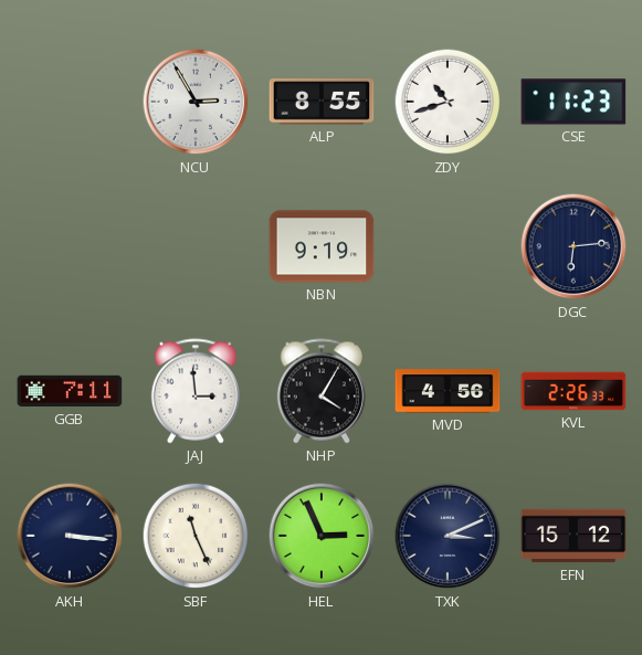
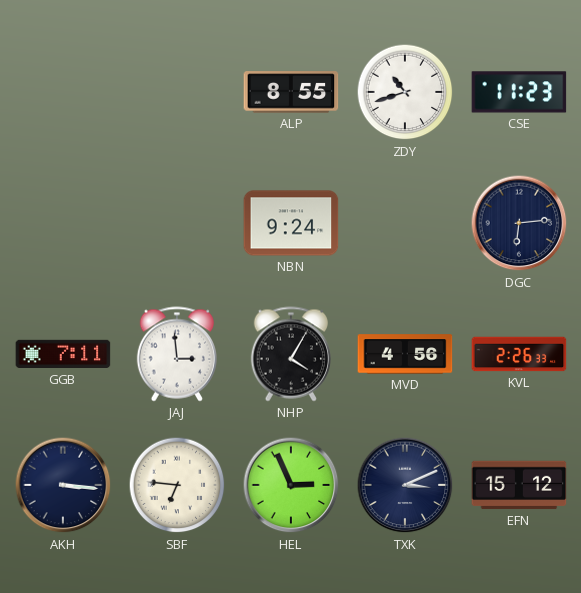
NCU: 2:55 -> none (196, 102)
NBN: 9:19 -> 9:24 (291, 223)
SBF: 11:26 -> 6:46 (177, 485)
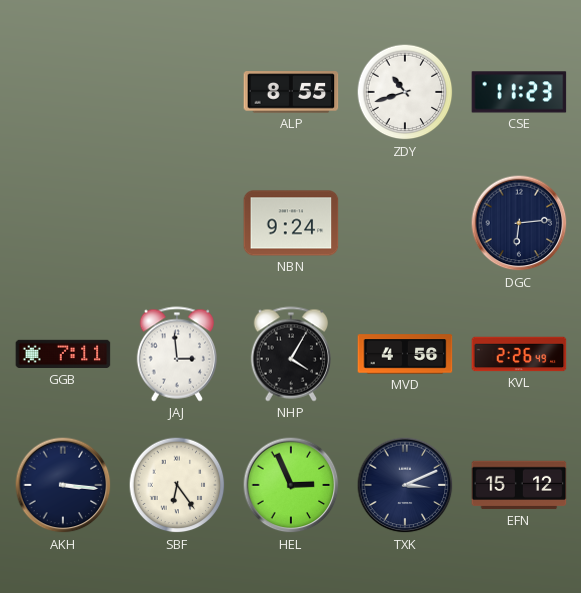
KVL: 2:26:33 -> 2:26:49 (519, 354)
SBF: 6:46 -> 6:24 (177, 485)
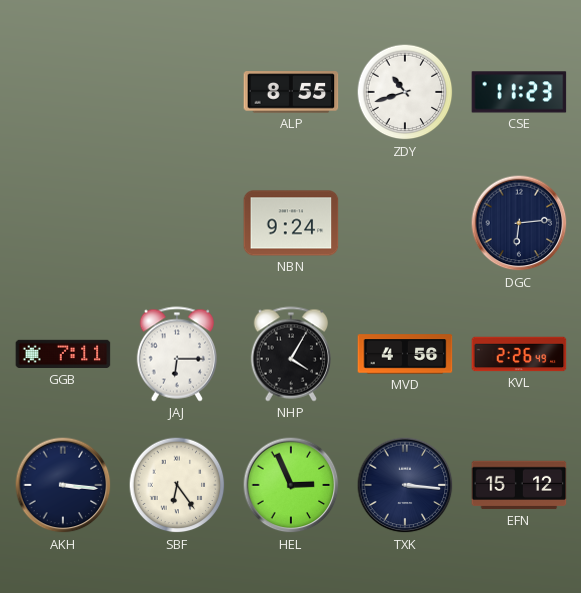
JAJ: 2:59 -> 6:15 (176, 354)
TXK: 3:11 -> 3:16 (405, 485)
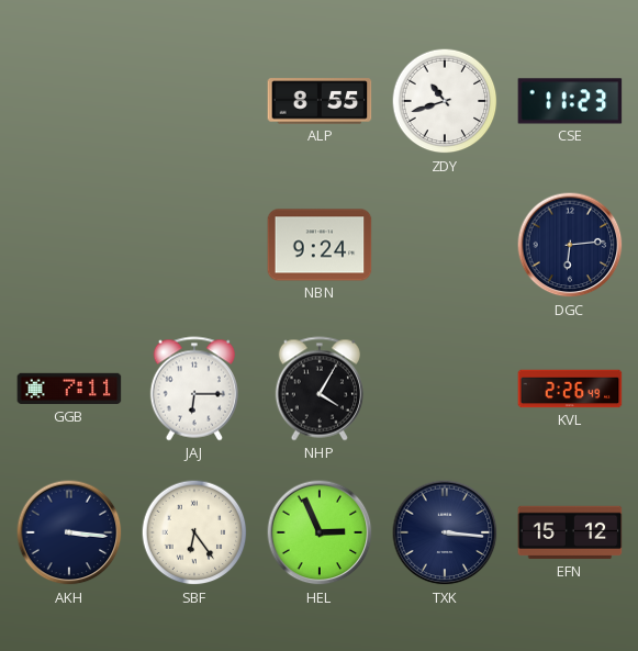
MVD: 4:56 -> none (405, 354)
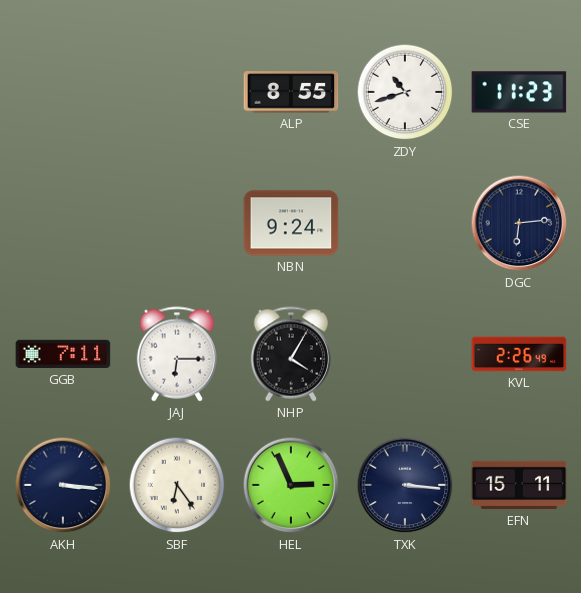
EFN: 15:12 -> 15:11 (519, 485)
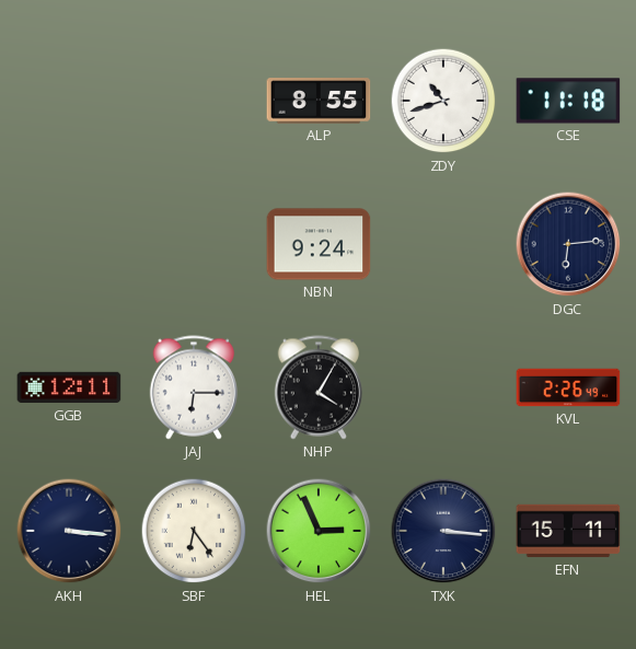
CSE: 11:23 -> 11:18 (568, 101)
GGB: 7:11 -> 12:11 (69, 387)
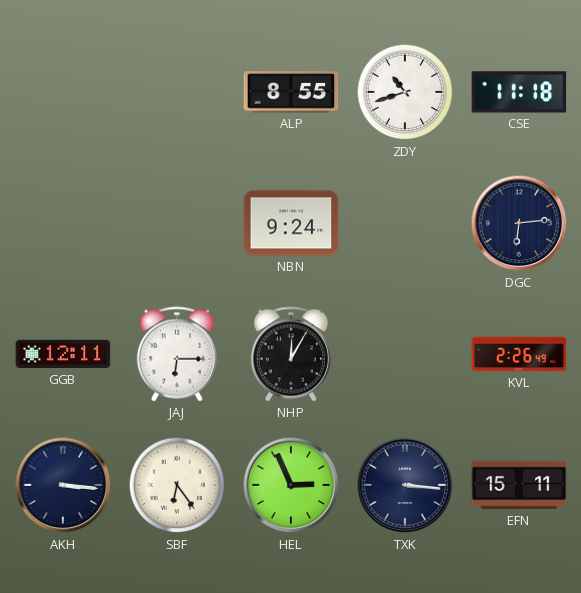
NHP: 4:05 -> 12:05 (290, 354)
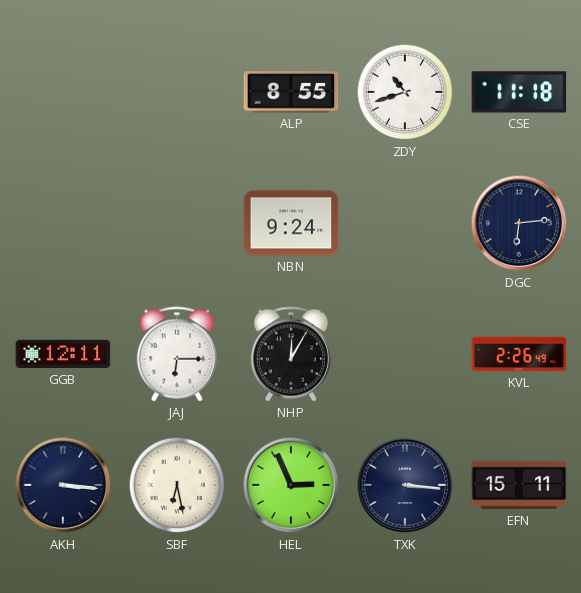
SBF: 6:24 -> 6:28 (177, 485)
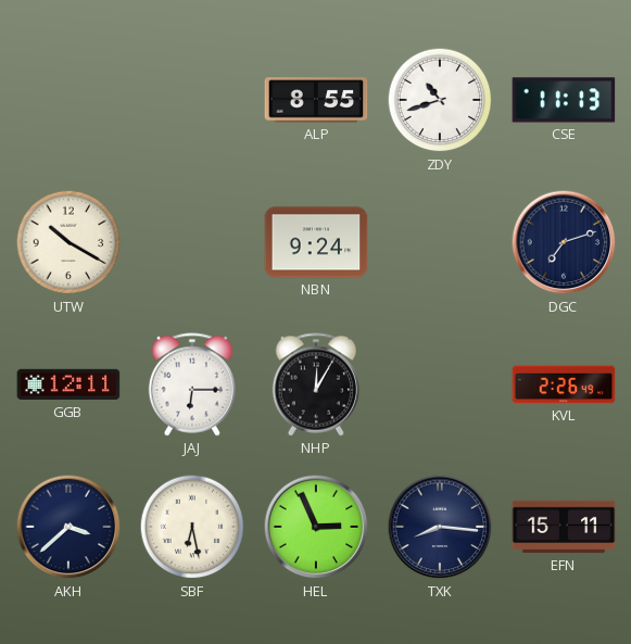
CSE: 11:18 -> 11:13 (564, 100)
UTW: none -> 10:20 (68, 242)
DGC: 6:14 -> 7:12 (564, 242)
AKH: 3:16 -> 3:38 (68, 527)
TXK: 3:16 -> 8:16 (440, 527)
